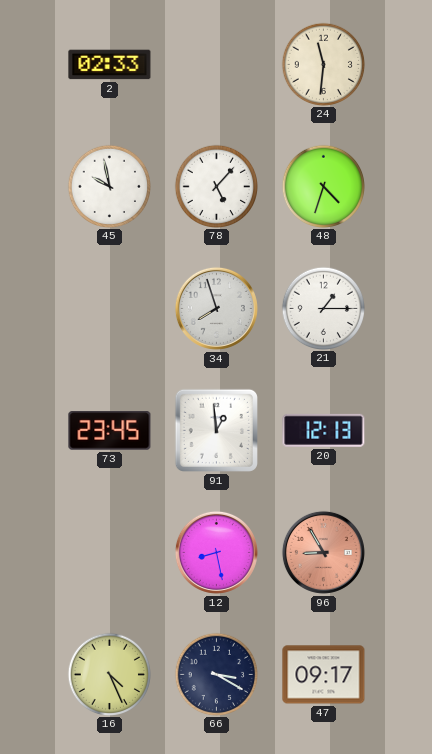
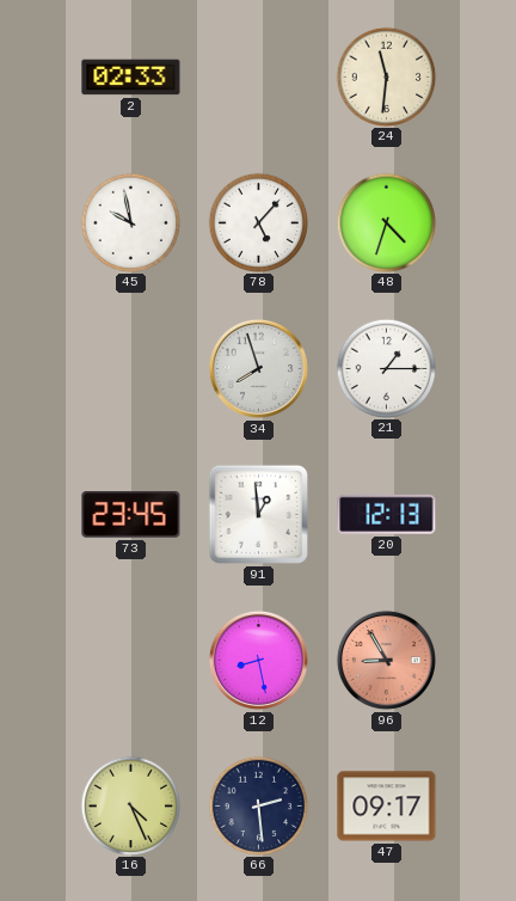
66: 3:20 -> 2:29 (258, 805)
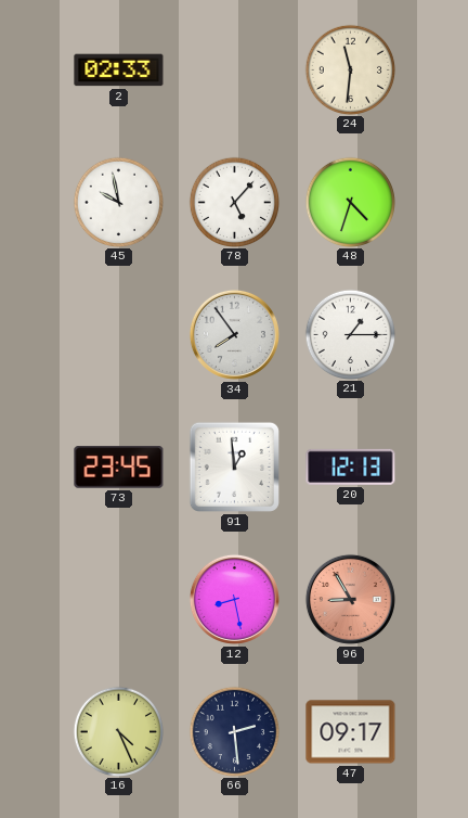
34: 7:57 -> 7:54 (234, 334)
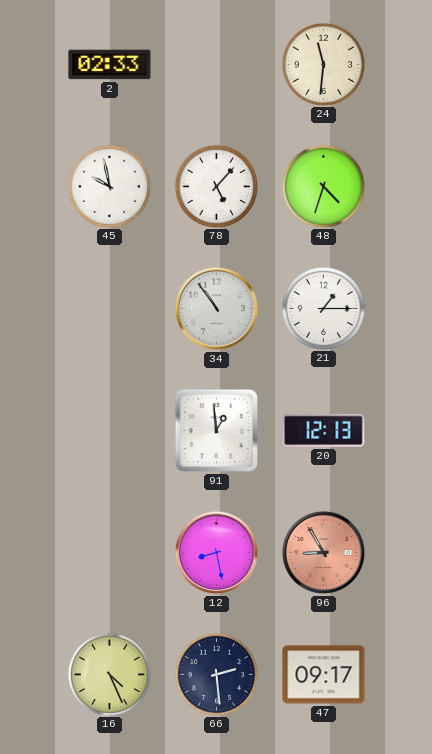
34: 7:54 -> 10:54 (216, 308)
73: 23:45 -> none (119, 468)
